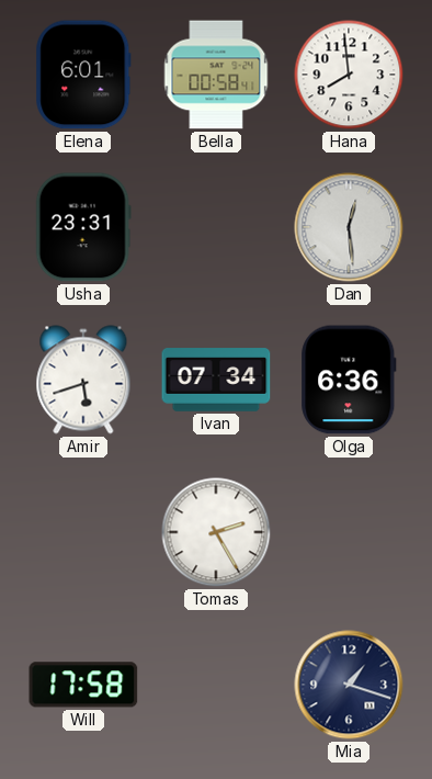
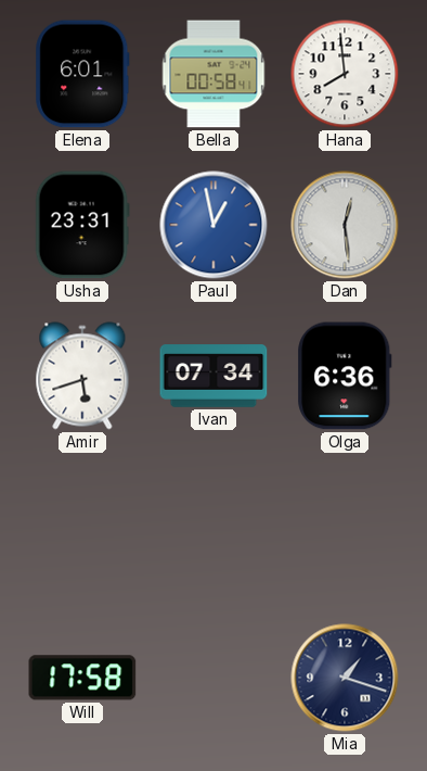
Paul: none -> 12:58 (214, 225)
Tomas: 2:25 -> none (216, 532)
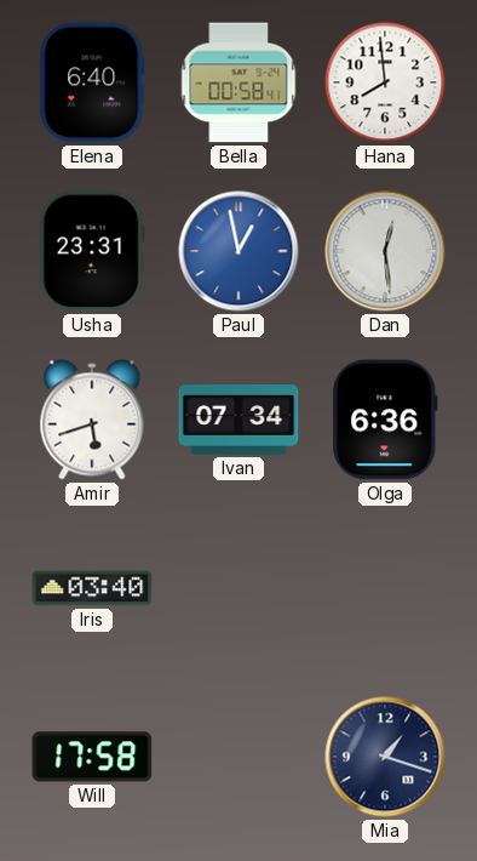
Elena: 6:01 -> 6:40 (92, 82)
Iris: none -> 03:40 (92, 588)
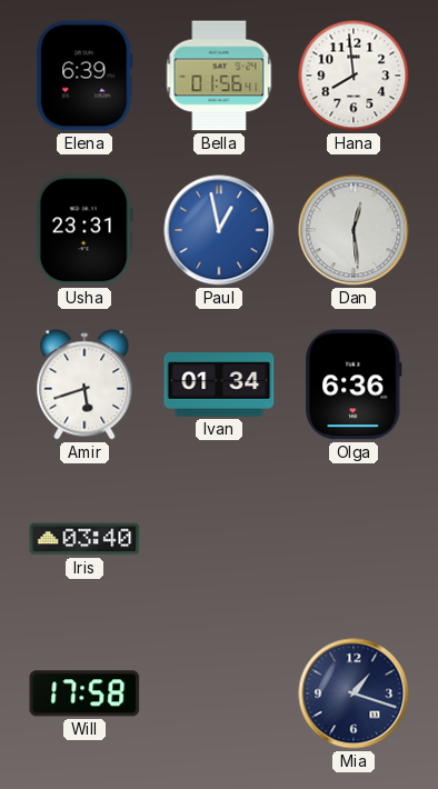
Elena: 6:40 -> 6:39 (84, 76)
Bella: 00:58 -> 01:56 (219, 76)
Ivan: 07:34 -> 01:34 (219, 384)
